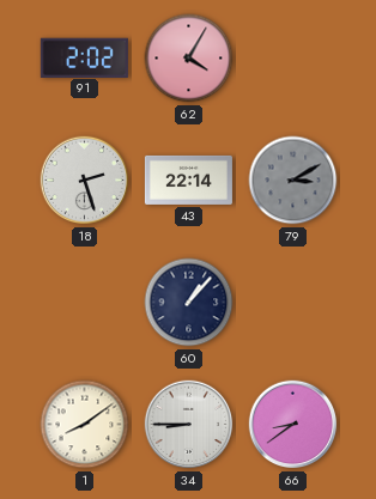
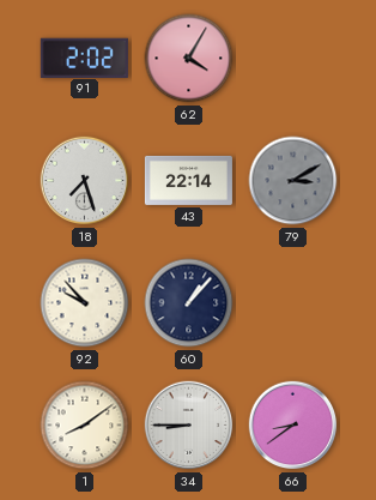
18: 2:27 -> 7:27 (85, 181)
92: none -> 9:53 (85, 303)
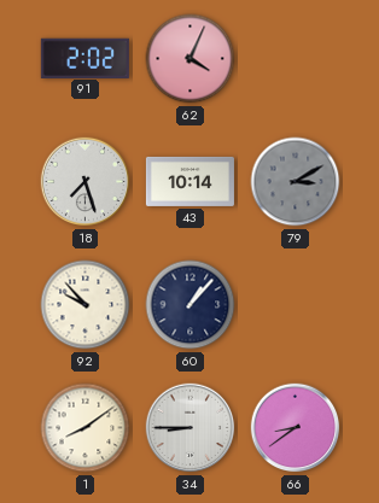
62: 4:05 -> 4:04 (191, 59)
43: 22:14 -> 10:14 (189, 181)
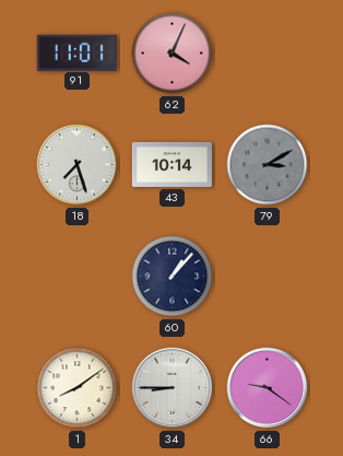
91: 2:02 -> 11:01 (76, 52)
92: 9:53 -> none (86, 305)
66: 8:39 -> 9:21 (268, 388)
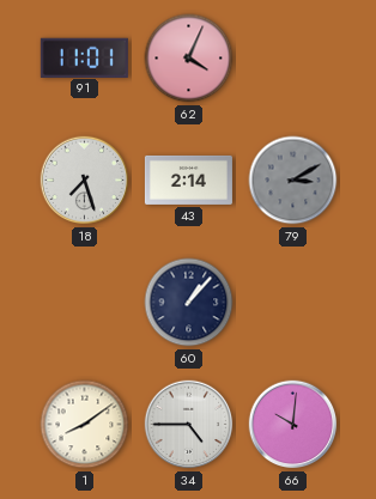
43: 10:14 -> 2:14 (188, 179)
34: 8:45 -> 4:45 (189, 425)
66: 9:21 -> 10:01 (293, 425)
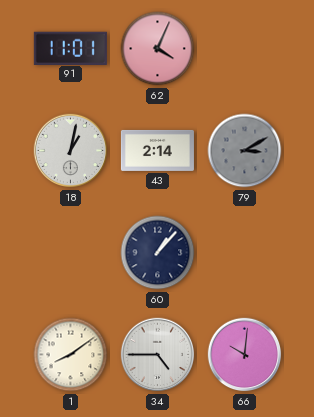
18: 7:27 -> 1:02 (71, 151)
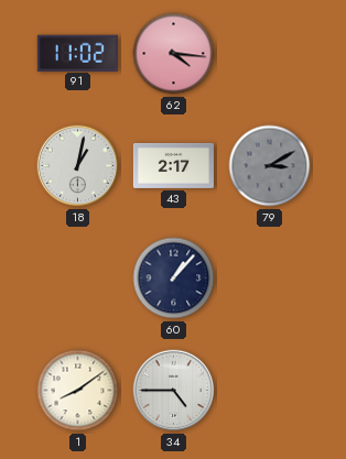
91: 11:01 -> 11:02 (77, 53)
62: 4:04 -> 4:16 (174, 54)
43: 2:14 -> 2:17 (173, 165)
66: 10:01 -> none (245, 355)
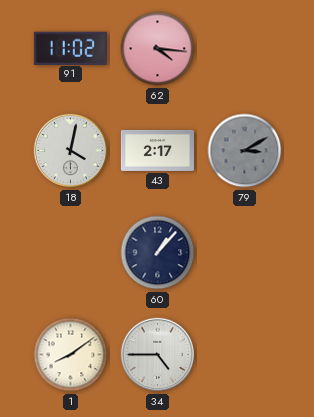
18: 1:02 -> 4:02 (71, 151)
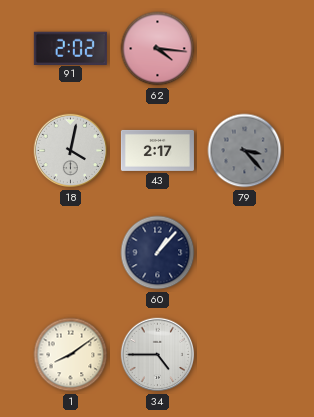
91: 11:02 -> 2:02 (70, 48)
79: 3:10 -> 3:23 (245, 151)
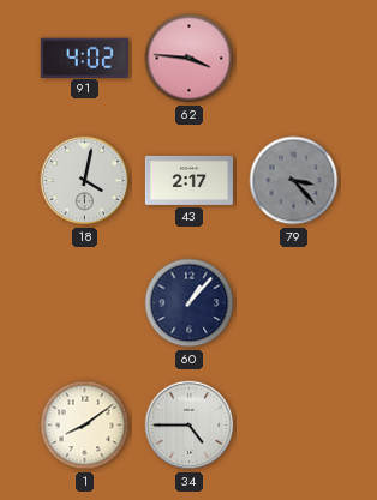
91: 2:02 -> 4:02 (84, 58)
62: 4:16 -> 3:46 (190, 59)
